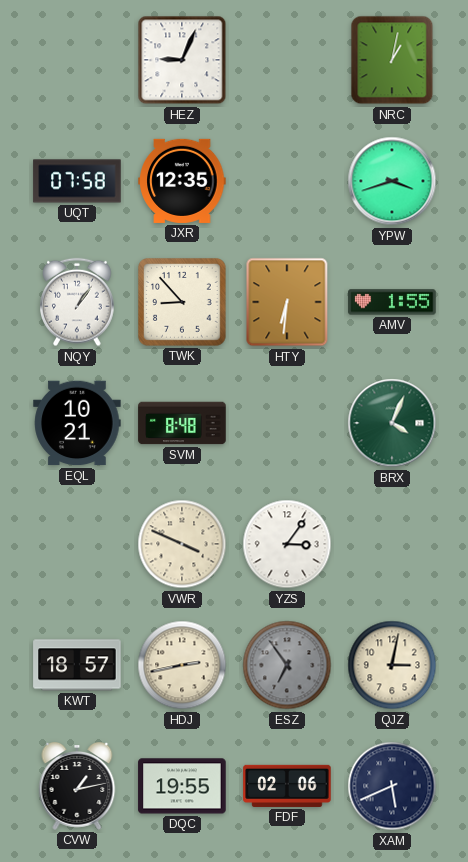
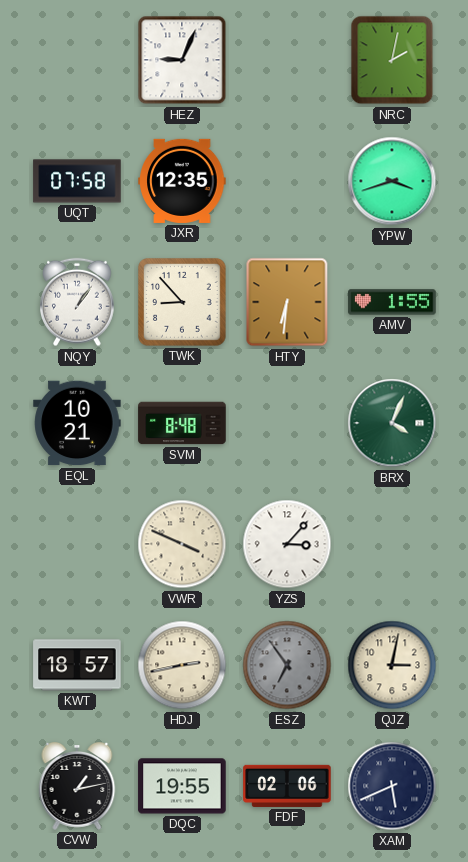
NRC: 1:02 -> 2:02 (392, 60)
YZS: 3:06 -> 3:07 (287, 544)
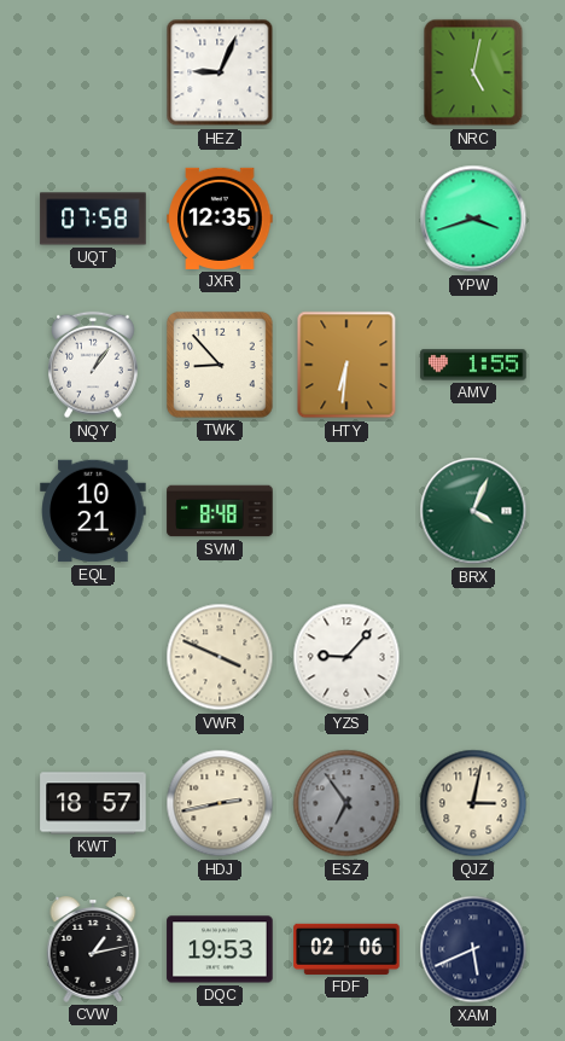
NRC: 2:02 -> 5:02 (473, 72)
YZS: 3:07 -> 9:07 (346, 657)
DQC: 19:55 -> 19:53 (220, 949)
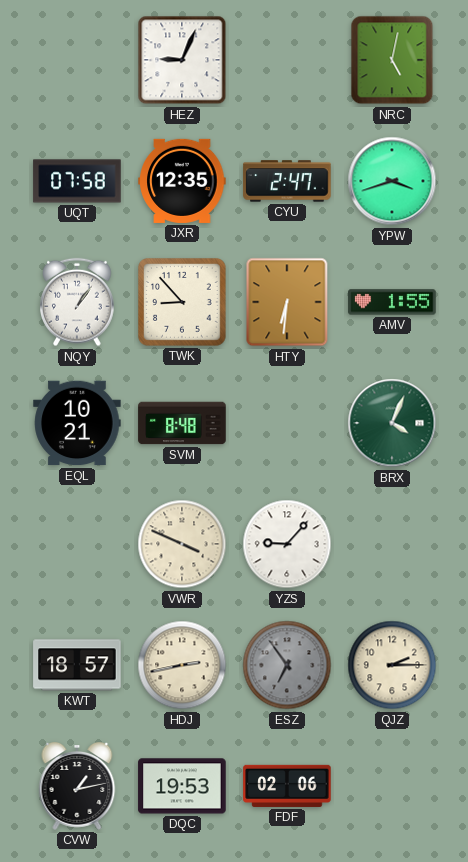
CYU: none -> 2:47 (287, 181)
QJZ: 3:02 -> 2:15 (392, 665)
XAM: 5:41 -> none (473, 949)
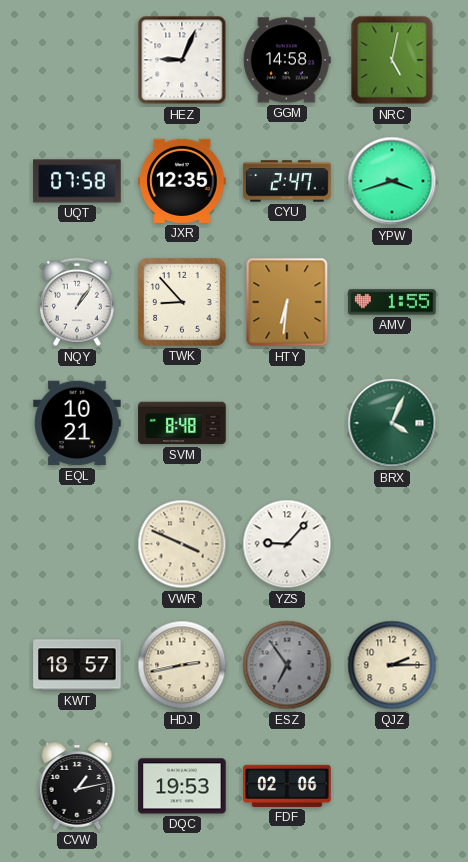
GGM: none -> 14:58 (287, 60)
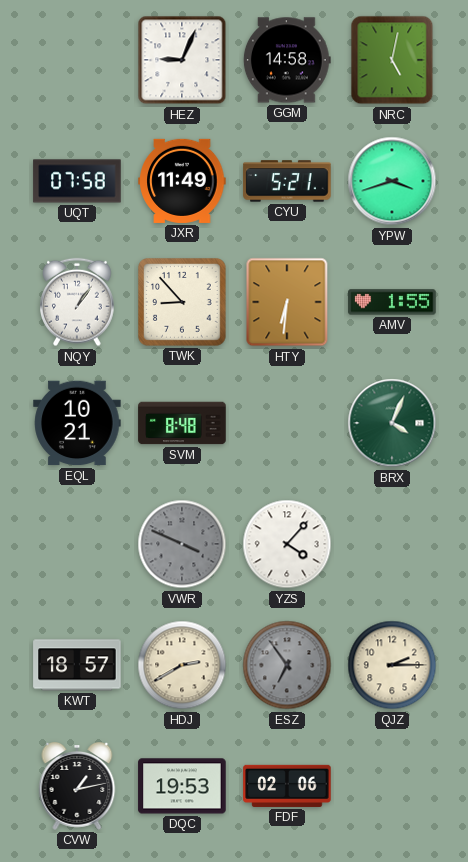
JXR: 12:35 -> 11:49 (182, 181)
CYU: 2:47 -> 5:21 (287, 181)
VWR dial: cream -> grey (182, 544)
YZS: 9:07 -> 4:07 (287, 544)
HDJ: 2:43 -> 2:40 (182, 665)
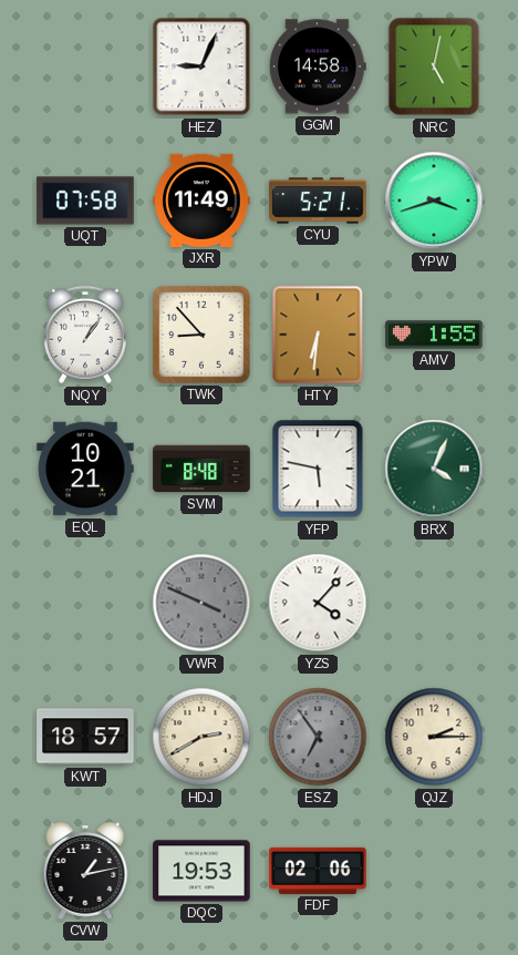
YFP: none -> 5:47 (318, 469)
